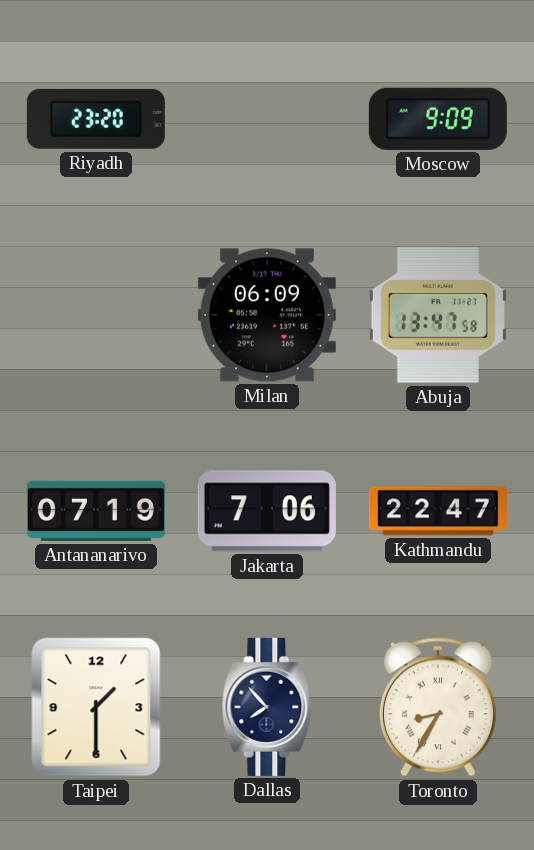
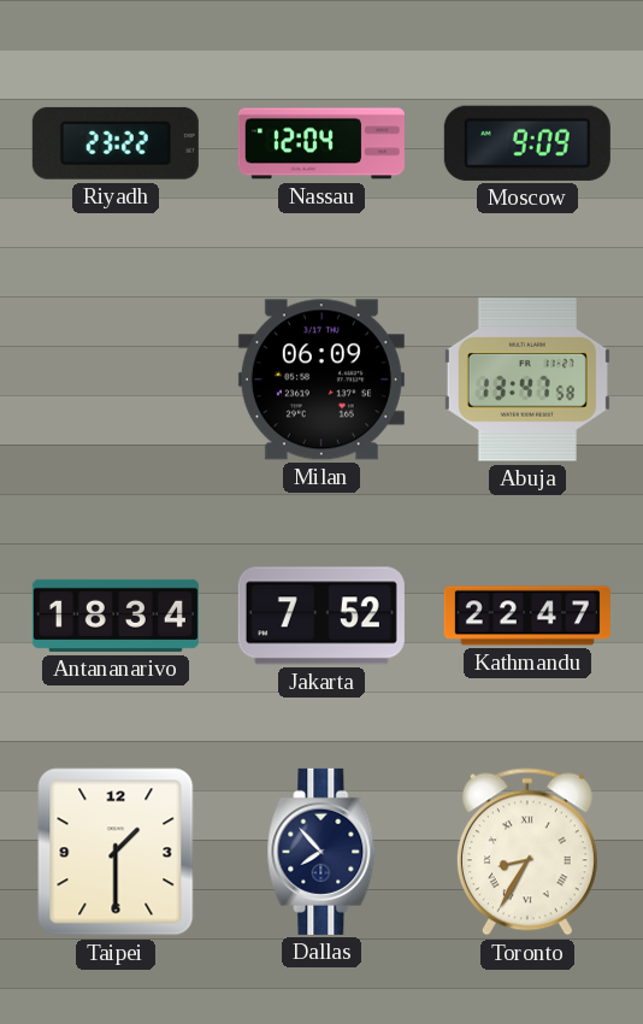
Riyadh: 23:20 -> 23:22 (116, 143)
Nassau: none -> 12:04 (321, 143)
Antananarivo: 07:19 -> 18:34 (116, 616)
Jakarta: 7:06 -> 7:52 (321, 616)
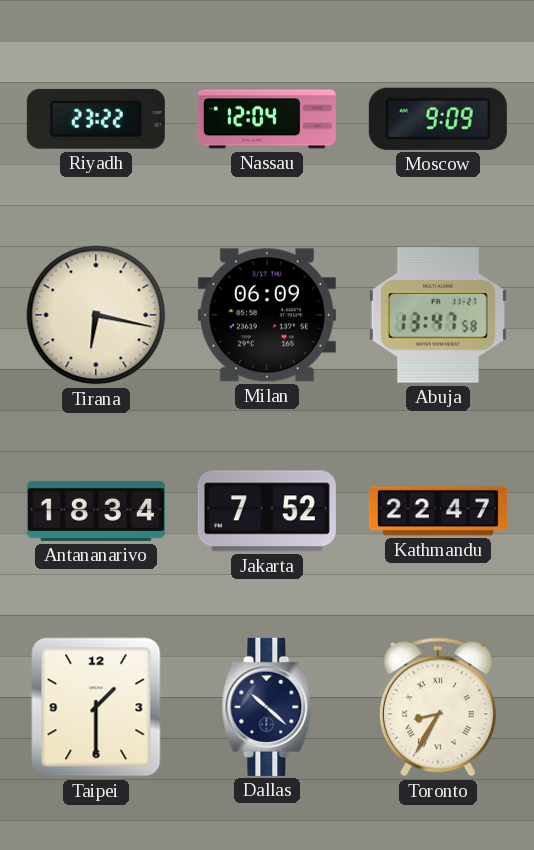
Tirana: none -> 6:17 (96, 315)
Dallas: 7:53 -> 10:22 (267, 707)
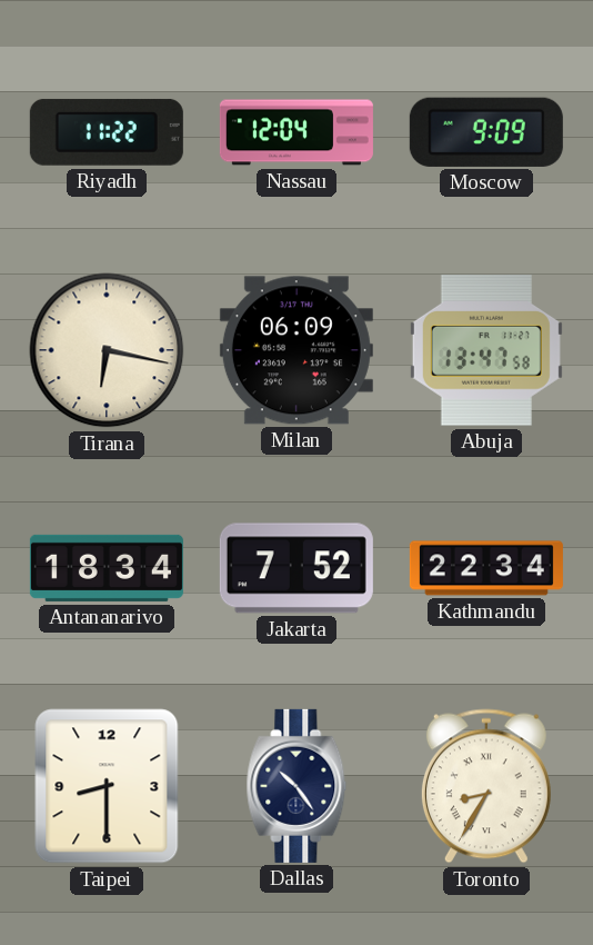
Riyadh: 23:22 -> 11:22 (107, 132)
Kathmandu: 22:47 -> 22:34 (486, 568)
Taipei: 1:30 -> 8:30 (107, 786)
Dallas: 10:22 -> 10:24 (296, 786)
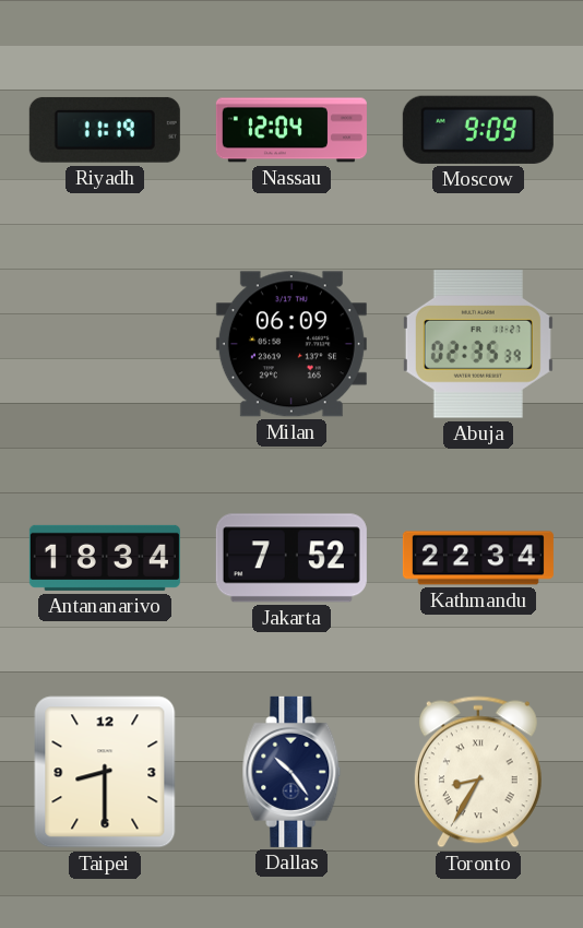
Riyadh: 11:22 -> 11:19 (105, 130)
Tirana: 6:17 -> none (107, 350)
Abuja: 13:47 -> 02:35 (478, 344)
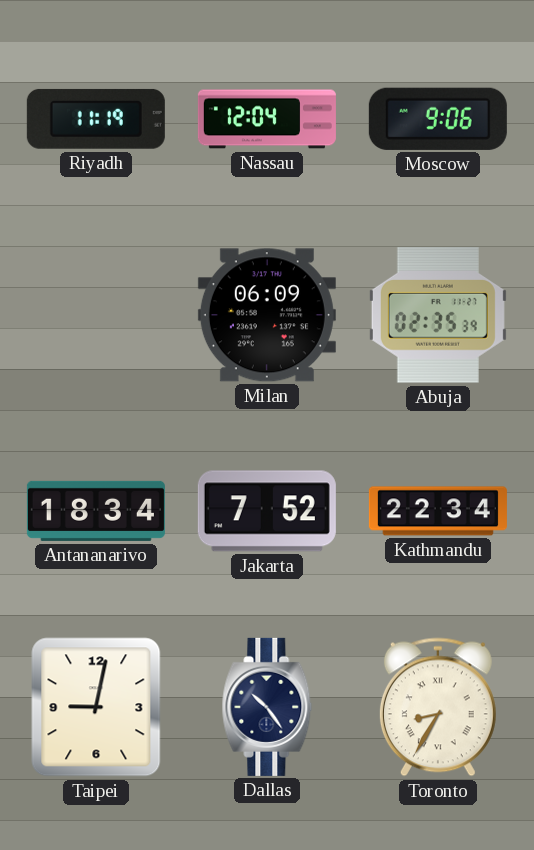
Moscow: 9:09 -> 9:06 (438, 119)
Taipei: 8:30 -> 9:02 (96, 707)
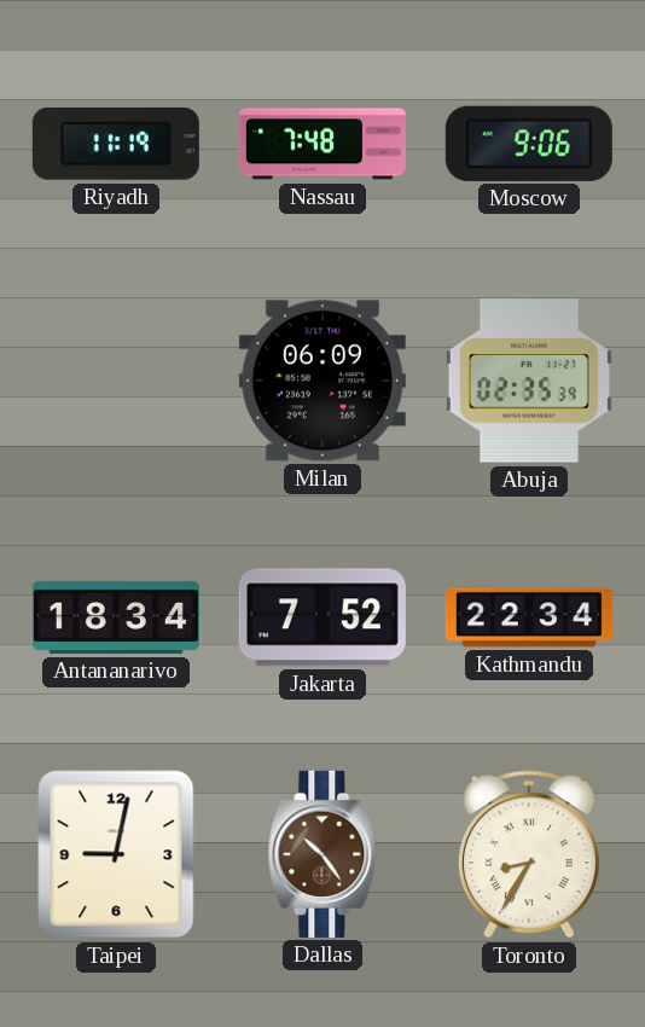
Nassau: 12:04 -> 7:48 (322, 144)
Dallas dial: navy -> brown (322, 854)
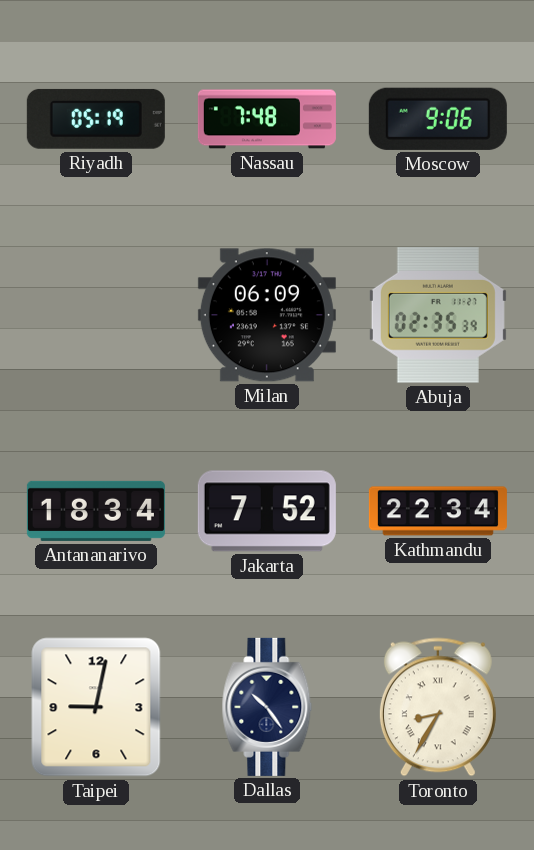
Riyadh: 11:19 -> 05:19 (96, 119)
Dallas dial: brown -> navy (267, 707)
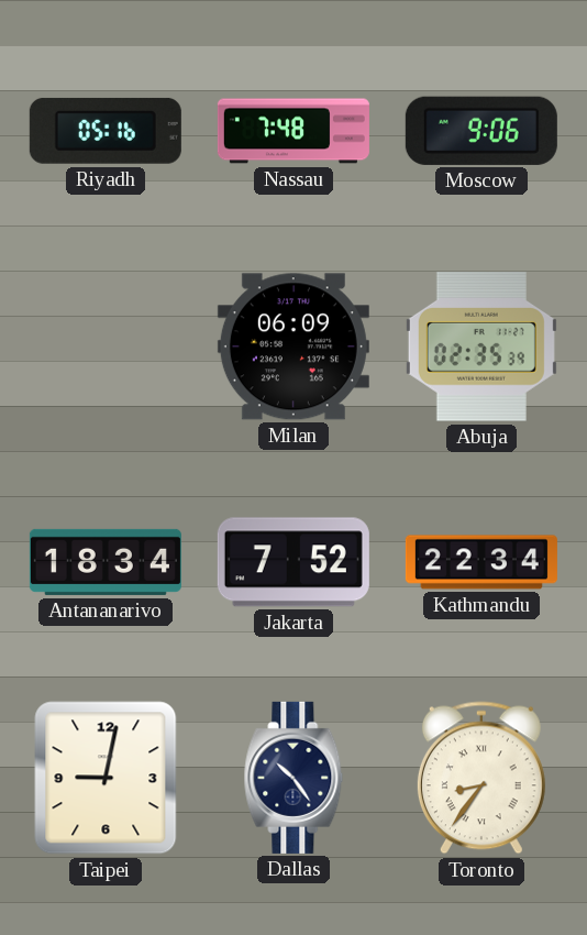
Riyadh: 05:19 -> 05:16 (106, 131)
Toronto: 8:35 -> 8:36 (481, 778)
